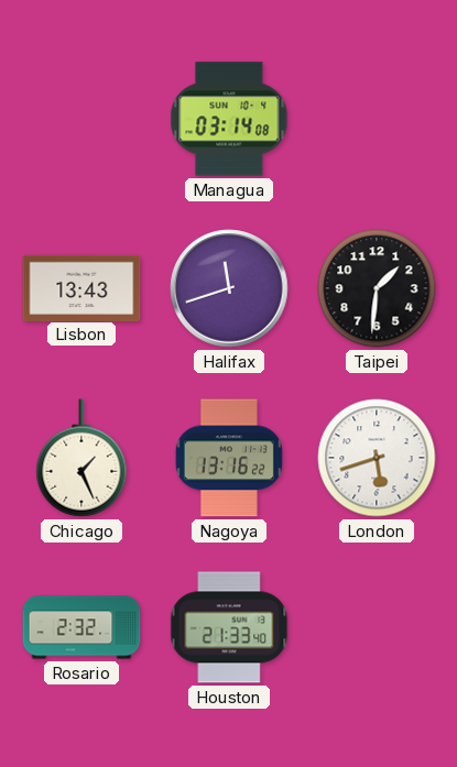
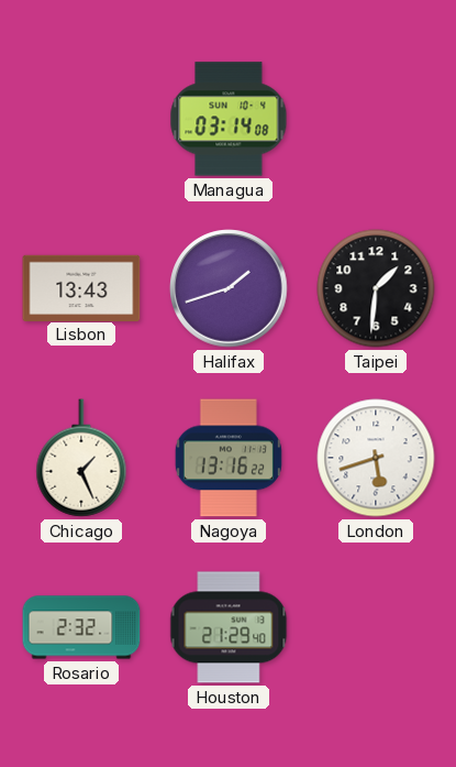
Halifax: 11:42 -> 1:42 (229, 288)
Houston: 21:33 -> 21:29 (229, 627)
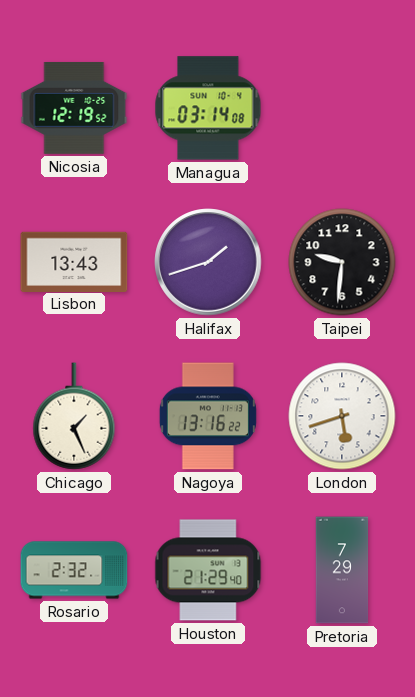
Nicosia: none -> 12:19 (74, 108)
Taipei: 1:31 -> 9:31 (342, 262)
Pretoria: none -> 7:29 (342, 570)
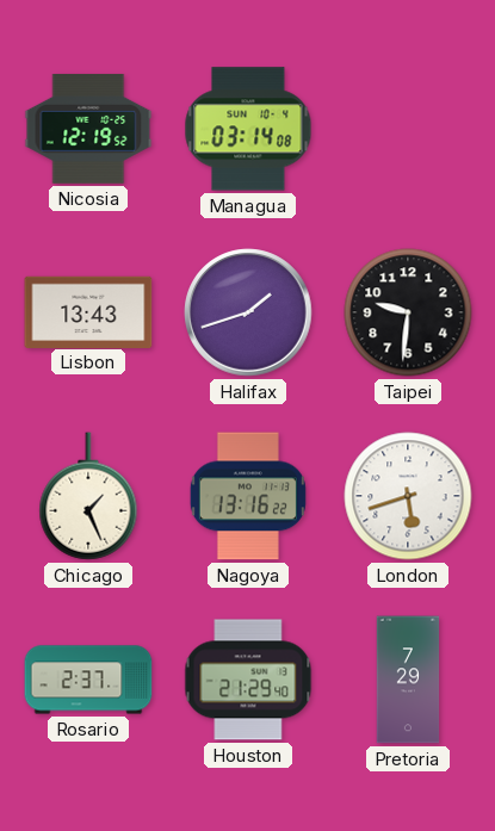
Rosario: 2:32 -> 2:37 (88, 680)
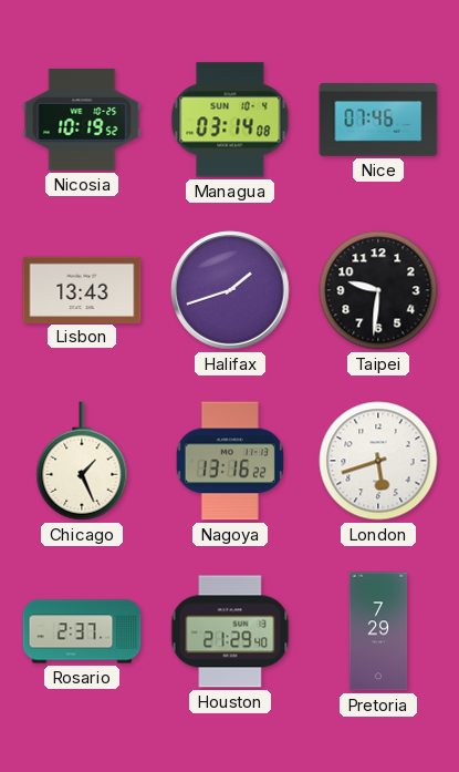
Nicosia: 12:19 -> 10:19 (82, 120)
Nice: none -> 07:46 (378, 120)
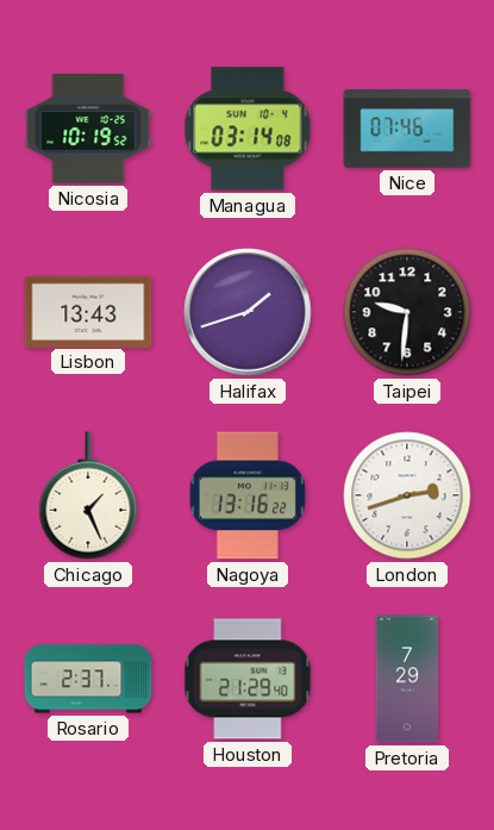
London: 5:42 -> 2:42 (407, 495)
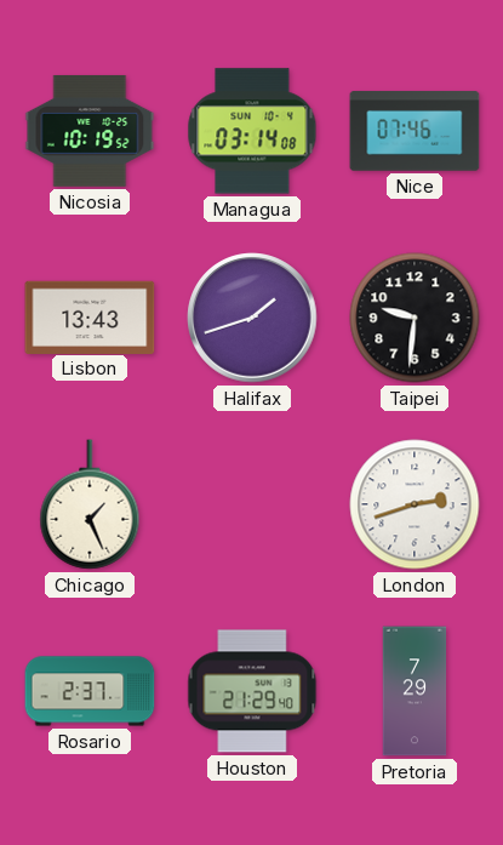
Nagoya: 13:16 -> none (248, 495)
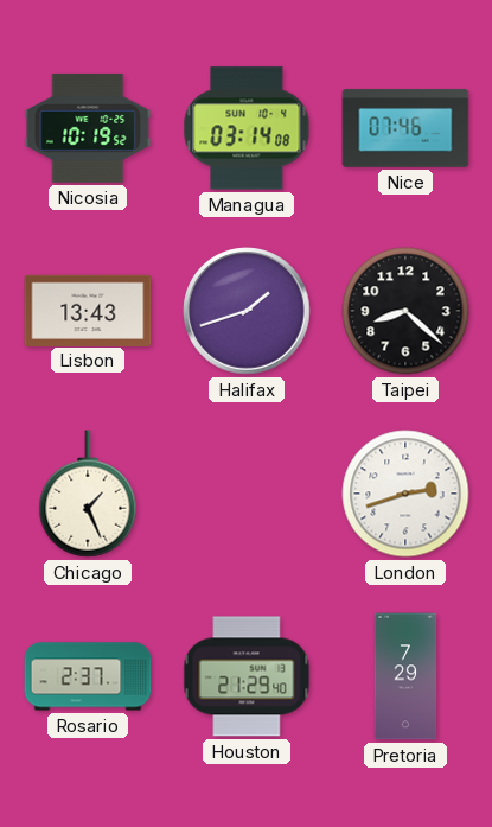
Taipei: 9:31 -> 8:22 (405, 311)
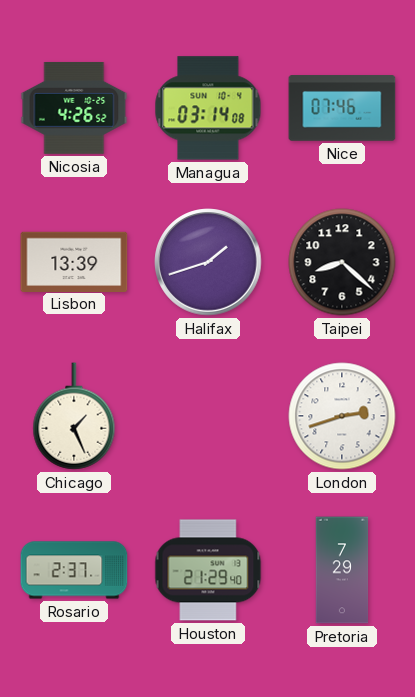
Nicosia: 10:19 -> 4:26 (74, 108)
Lisbon: 13:43 -> 13:39 (74, 261)
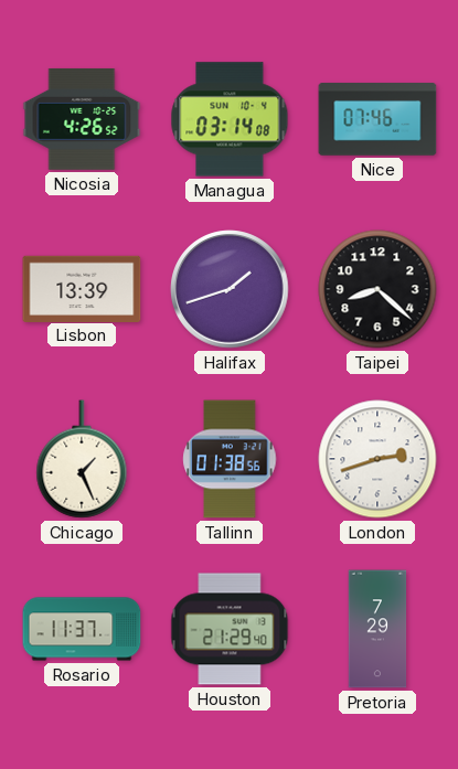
Tallinn: none -> 01:38 (230, 459)
Rosario: 2:37 -> 11:37 (82, 629)
